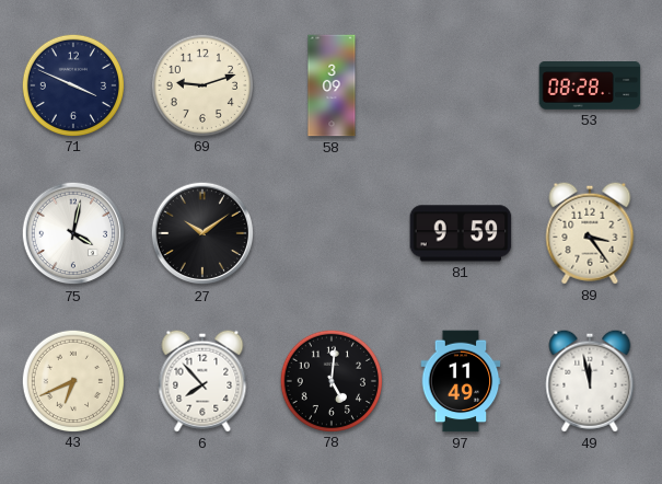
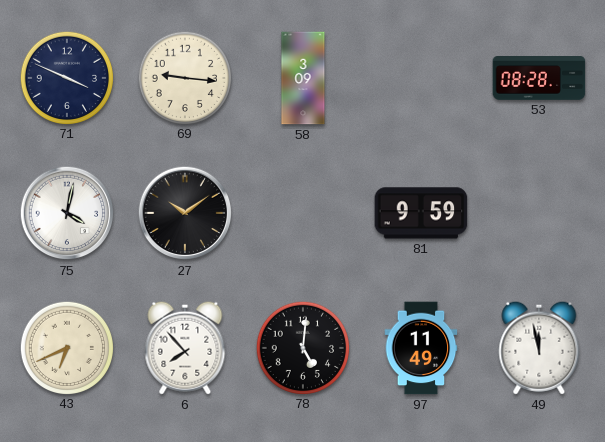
69: 9:12 -> 9:16 (184, 77)
89: 3:24 -> none (590, 233)
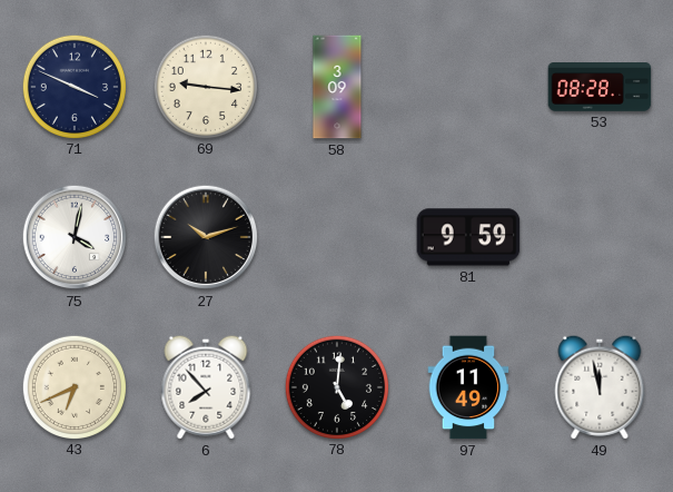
27: 10:09 -> 10:12 (206, 237)
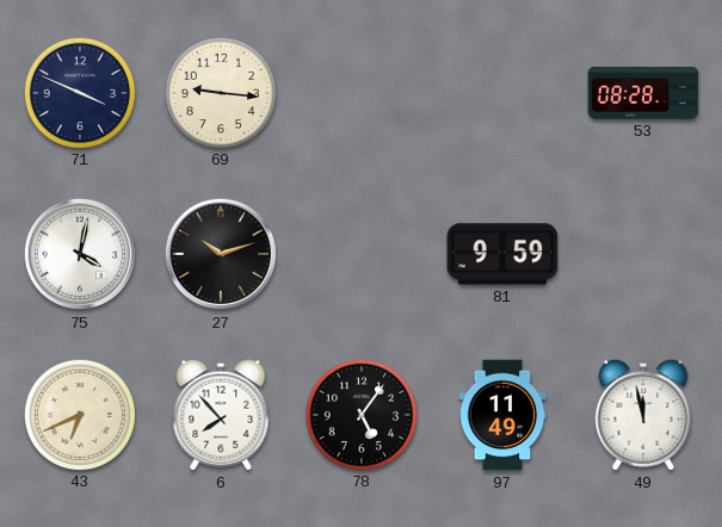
58: 3:09 -> none (337, 87)
78: 5:01 -> 5:06 (360, 414)
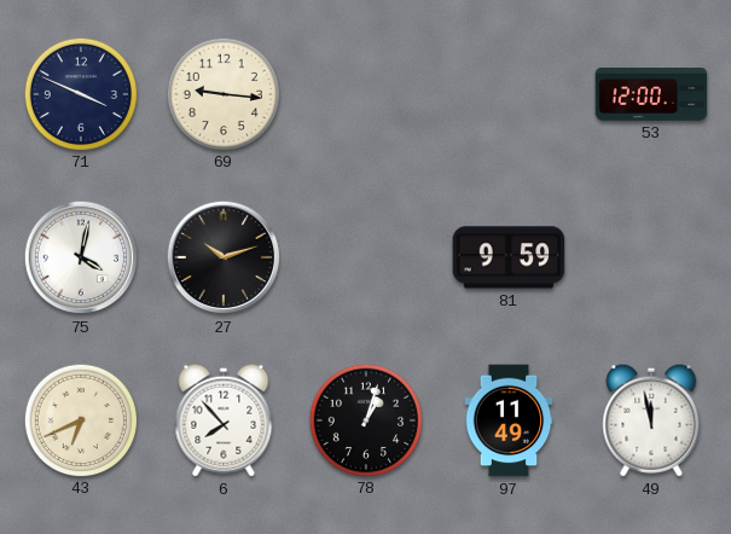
53: 08:28 -> 12:00 (651, 95)
78: 5:06 -> 1:03 (365, 419)
